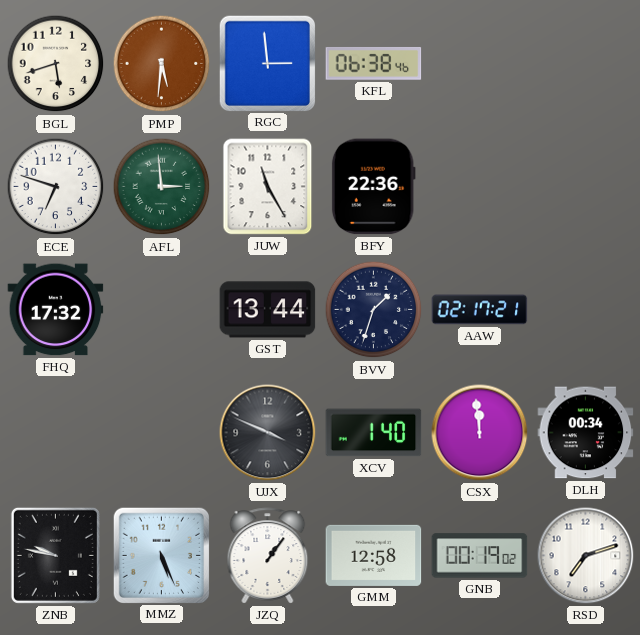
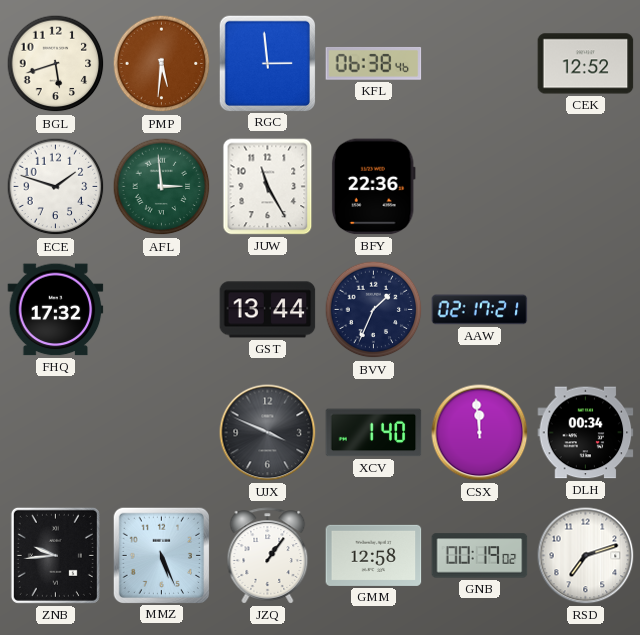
CEK: none -> 12:52 (586, 64)
ECE: 6:48 -> 1:48 (56, 187)
BVV: 1:33 -> 1:34 (374, 310)
ZNB: 9:47 -> 9:44 (55, 555)
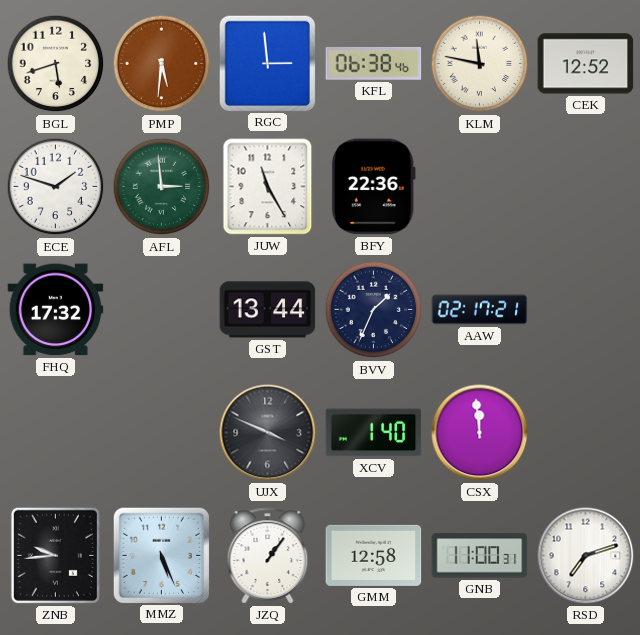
KLM: none -> 11:47 (480, 64)
DLH: 00:34 -> none (586, 433)
GNB: 00:19 -> 11:00 (480, 556)
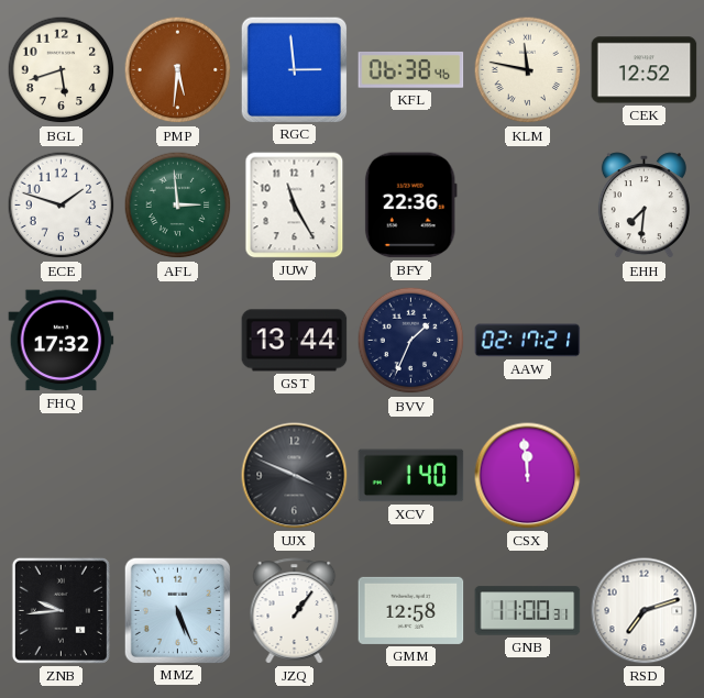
EHH: none -> 7:31 (643, 206)
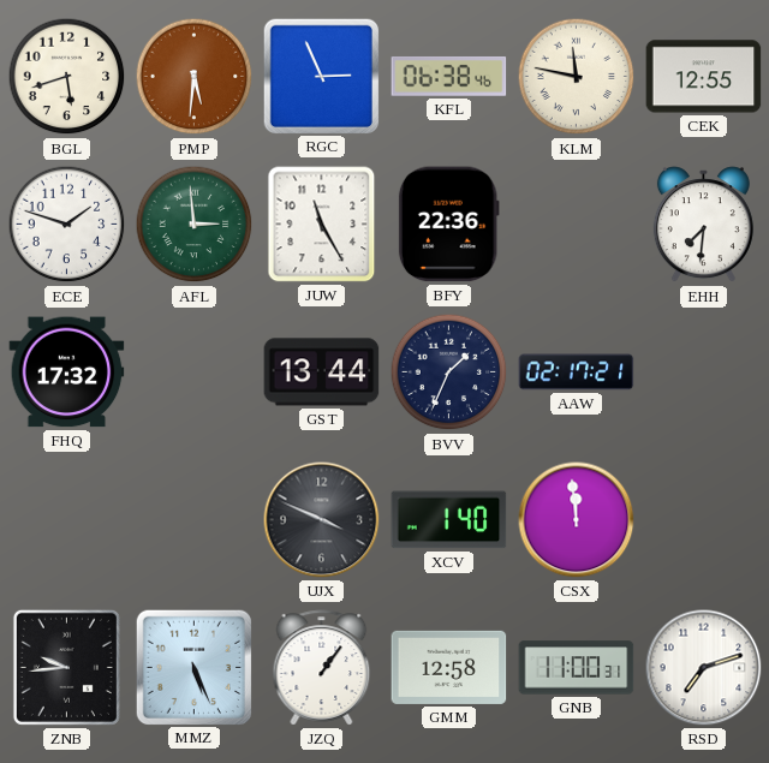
RGC: 2:59 -> 2:56 (321, 76)
CEK: 12:52 -> 12:55 (704, 77)
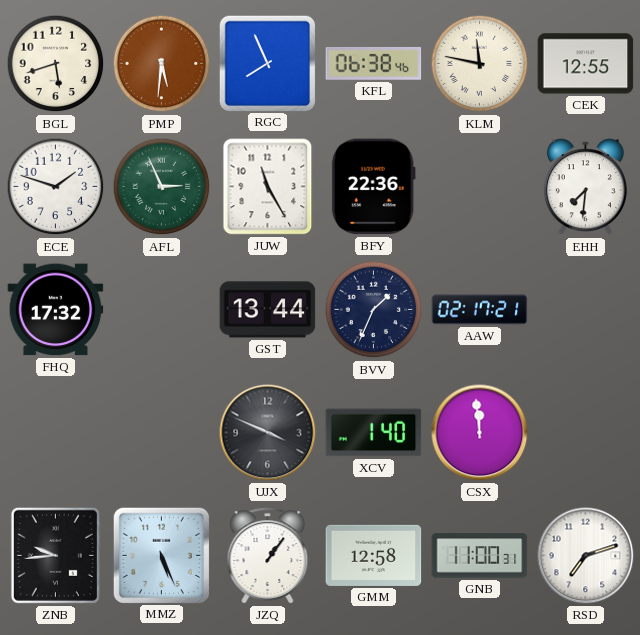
RGC: 2:56 -> 7:56 (267, 63)
AFL: 2:59 -> 2:56 (162, 187)
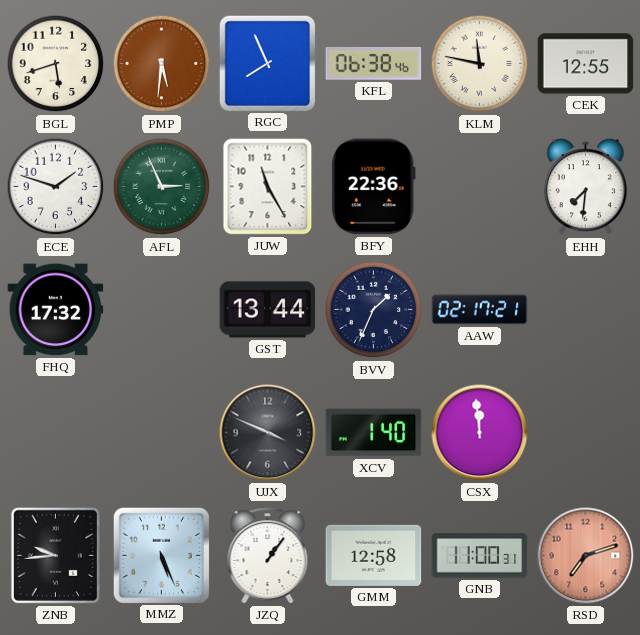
RSD dial: white -> salmon (586, 556)
